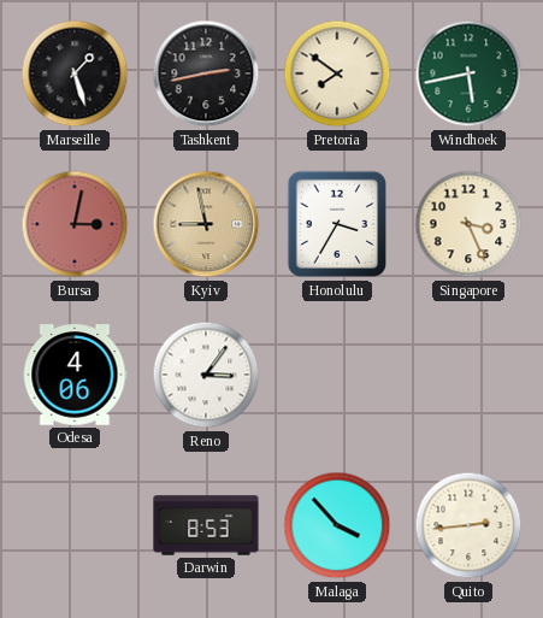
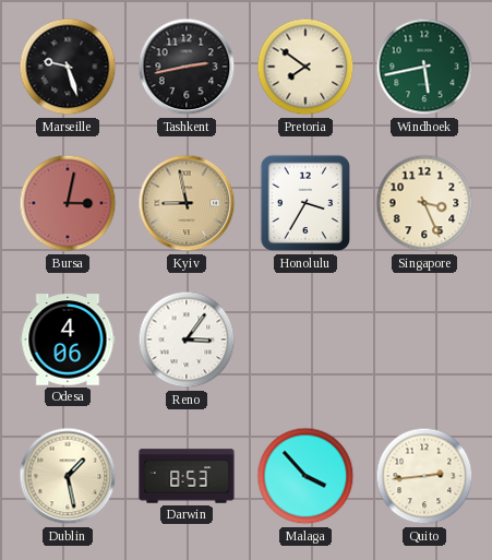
Marseille: 1:27 -> 9:27 (68, 67)
Dublin: none -> 1:28 (68, 476)
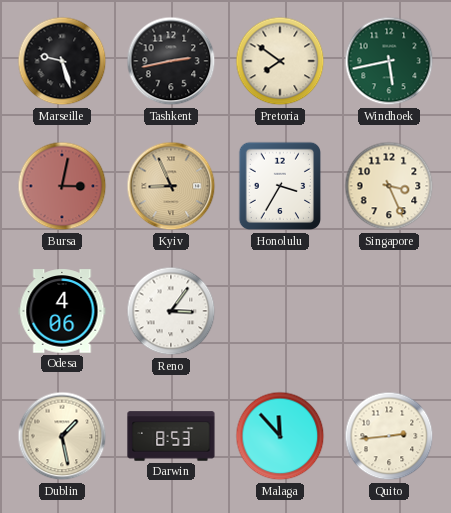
Kyiv: 8:58 -> 8:56 (171, 186)
Malaga: 3:53 -> 11:53 (280, 436)
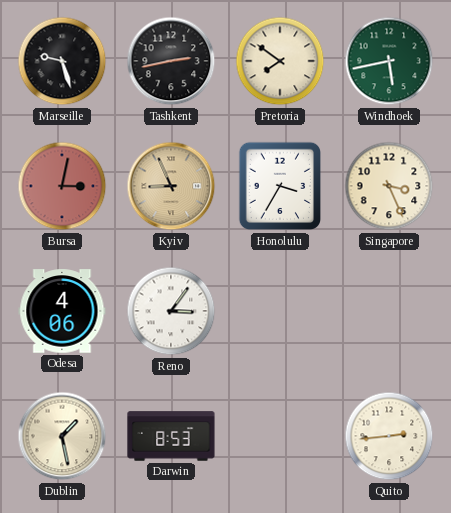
Malaga: 11:53 -> none (280, 436)
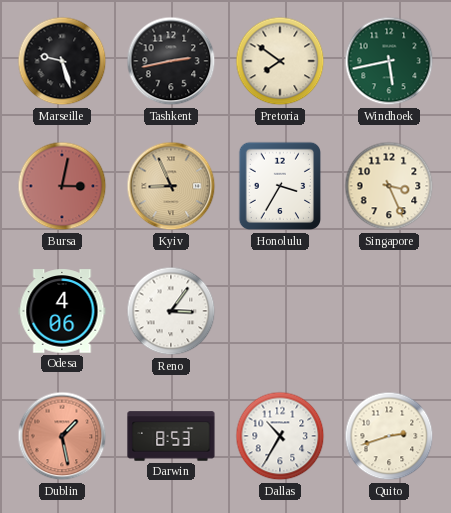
Dublin dial: cream -> salmon (62, 436)
Dallas: none -> 10:35 (280, 436)
Quito: 2:44 -> 2:42 (389, 436)
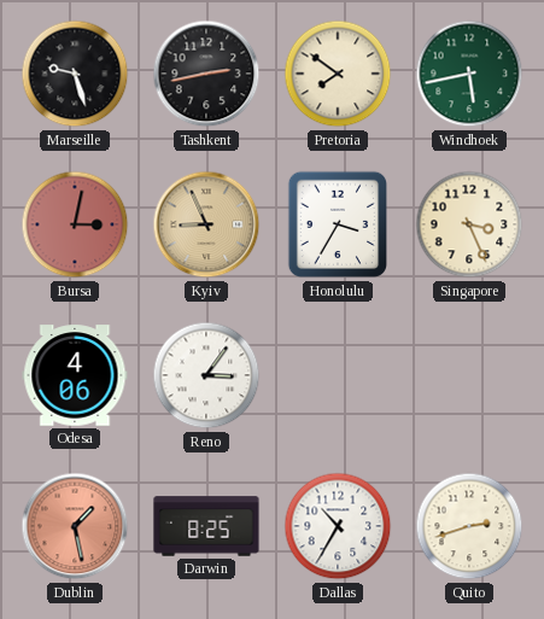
Darwin: 8:53 -> 8:25 (206, 526)
